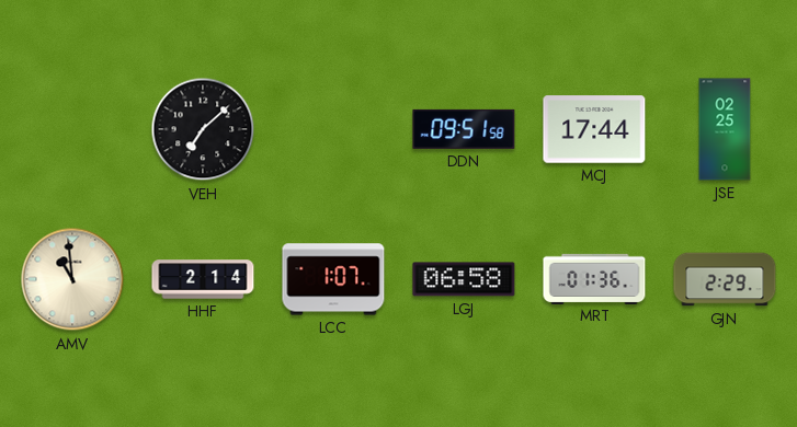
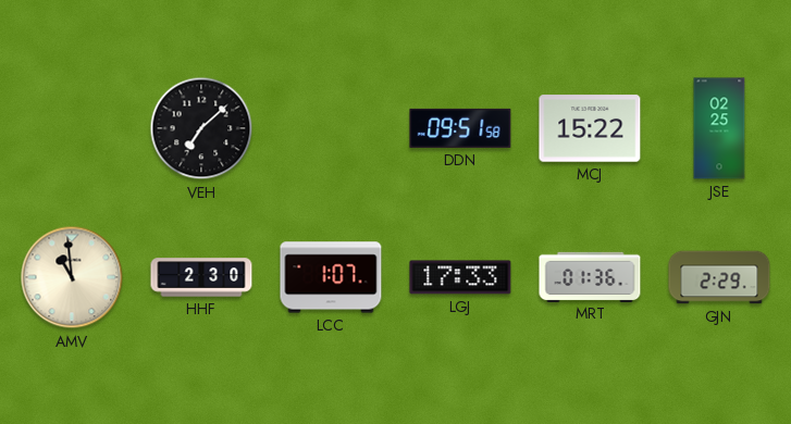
MCJ: 17:44 -> 15:22 (590, 128)
HHF: 2:14 -> 2:30 (201, 277)
LGJ: 06:58 -> 17:33 (460, 277)
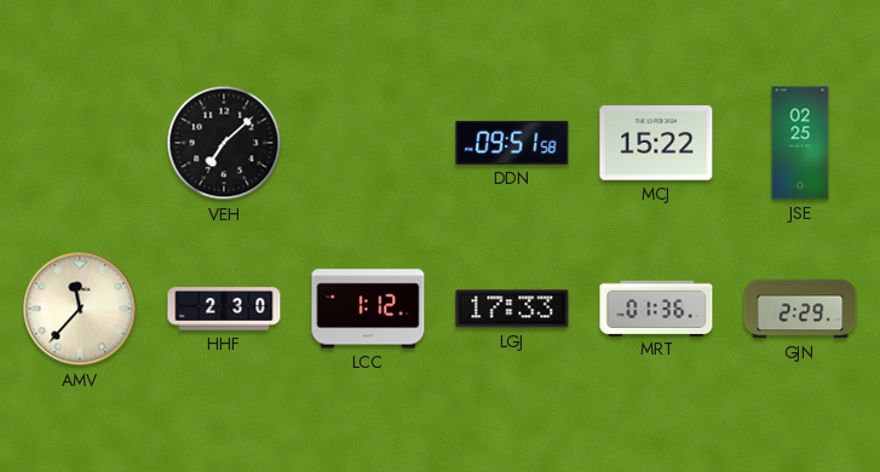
AMV: 10:59 -> 11:37 (80, 309)
LCC: 1:07 -> 1:12 (368, 309)
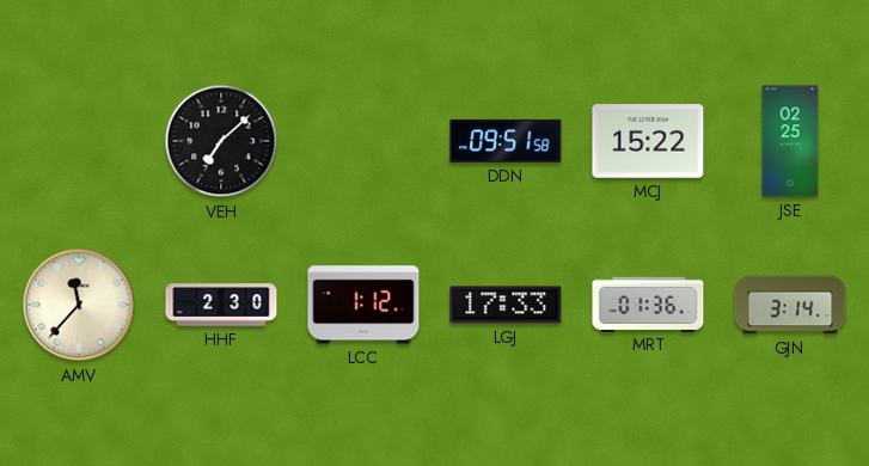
GJN: 2:29 -> 3:14 (790, 305)
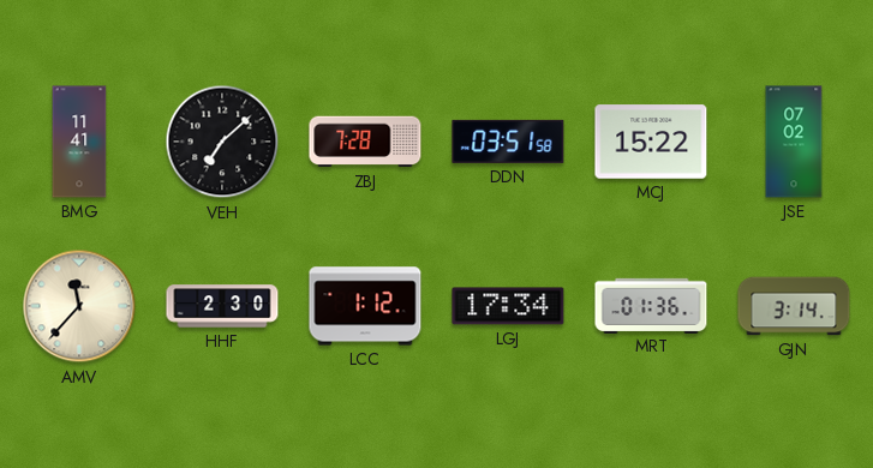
BMG: none -> 11:41 (79, 142)
ZBJ: none -> 7:28 (365, 142)
DDN: 09:51 -> 03:51 (508, 142)
JSE: 02:25 -> 07:02 (794, 142)
LGJ: 17:33 -> 17:34 (508, 306)
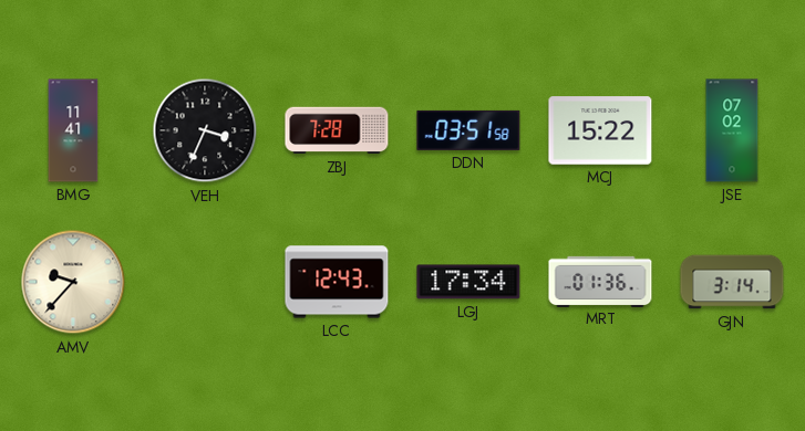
VEH: 7:08 -> 3:34 (205, 130)
AMV: 11:37 -> 9:37 (73, 282)
HHF: 2:30 -> none (222, 306)
LCC: 1:12 -> 12:43 (337, 282)
